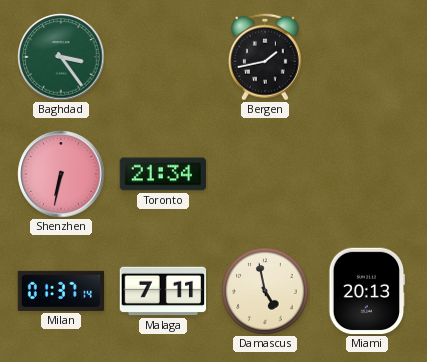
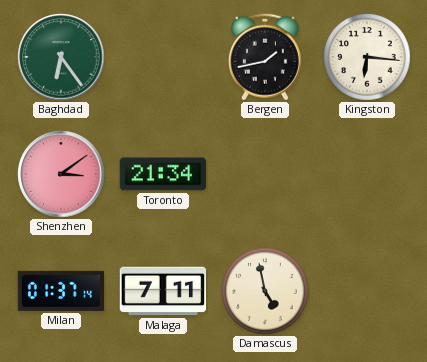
Baghdad: 3:24 -> 6:24 (61, 57)
Kingston: none -> 6:16 (367, 57)
Shenzhen: 6:32 -> 3:09 (61, 174)
Miami: 20:13 -> none (367, 291)
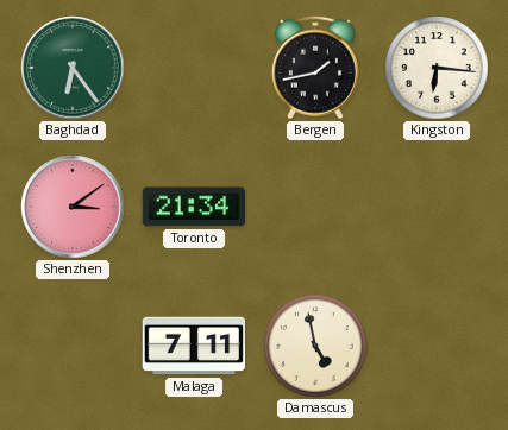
Milan: 01:37 -> none (61, 291)
